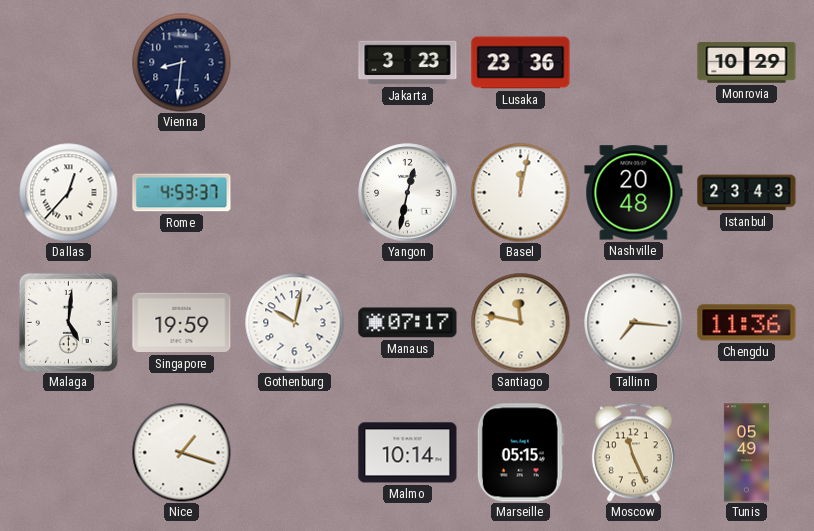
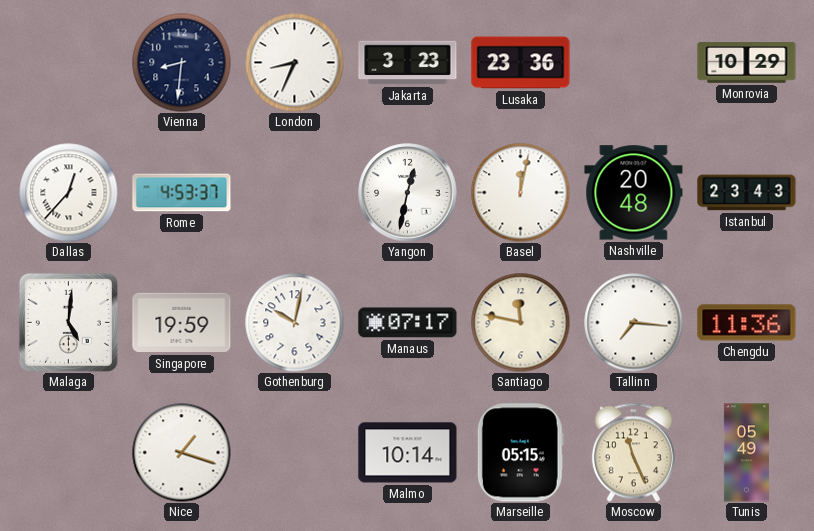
London: none -> 8:34 (295, 63)
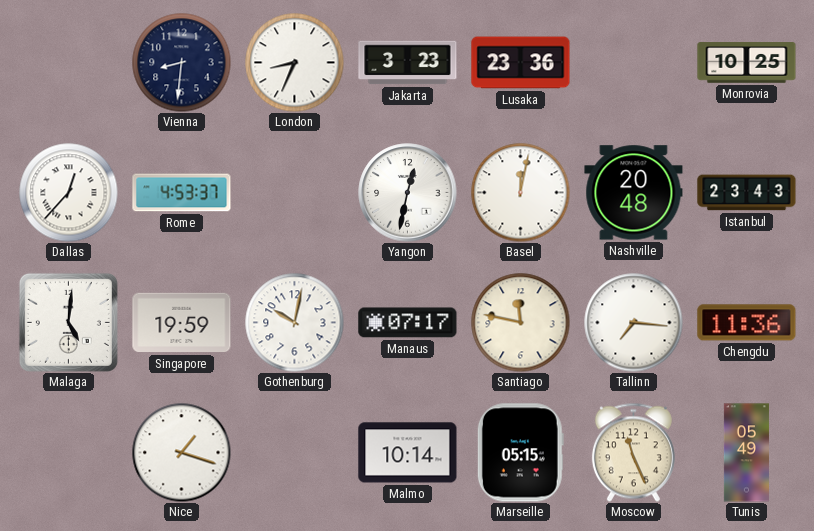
Monrovia: 10:29 -> 10:25 (747, 63)
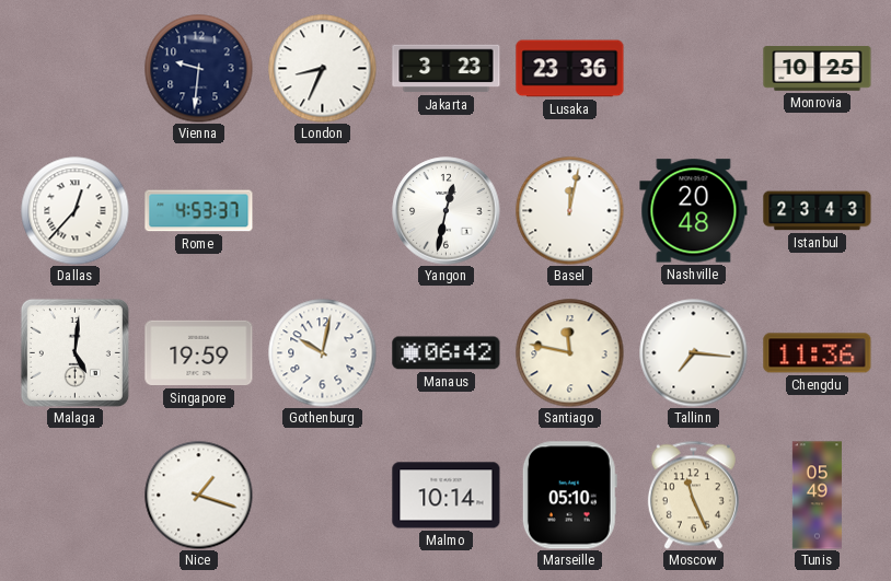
Vienna: 8:31 -> 9:31 (199, 69)
Manaus: 07:17 -> 06:42 (447, 353)
Marseille: 05:15 -> 05:10 (569, 496)
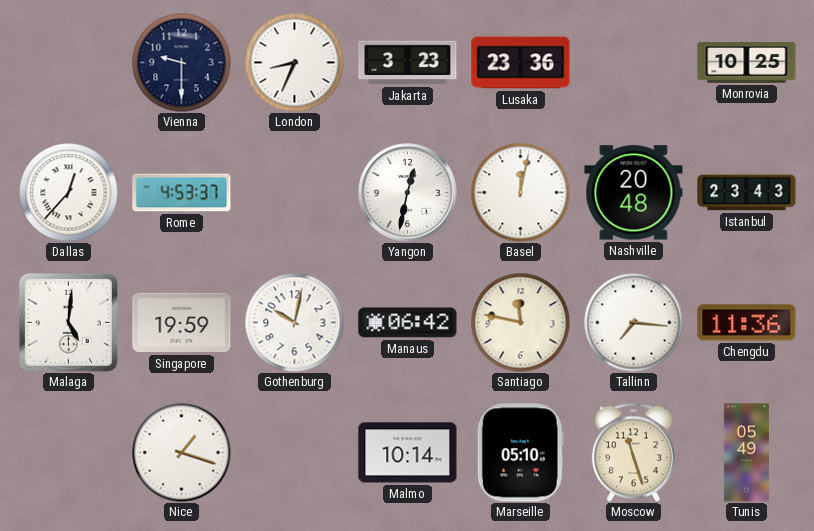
Vienna: 9:31 -> 9:30 (182, 63)
Moscow: 11:26 -> 11:27 (633, 452)
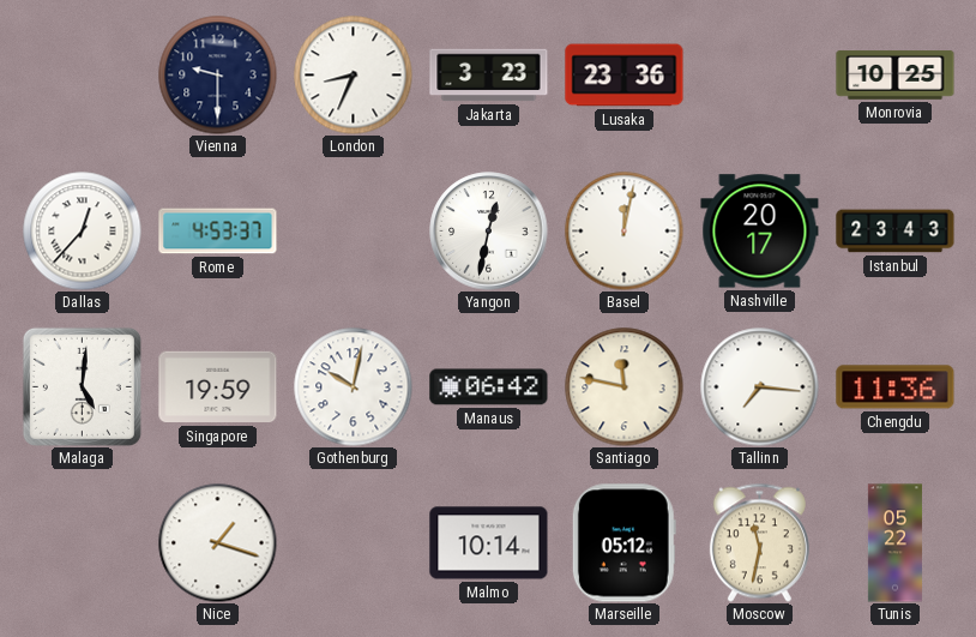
Nashville: 20:48 -> 20:17 (760, 232)
Marseille: 05:10 -> 05:12 (623, 543)
Moscow: 11:27 -> 11:32 (759, 542)
Tunis: 05:49 -> 05:22 (894, 543)
